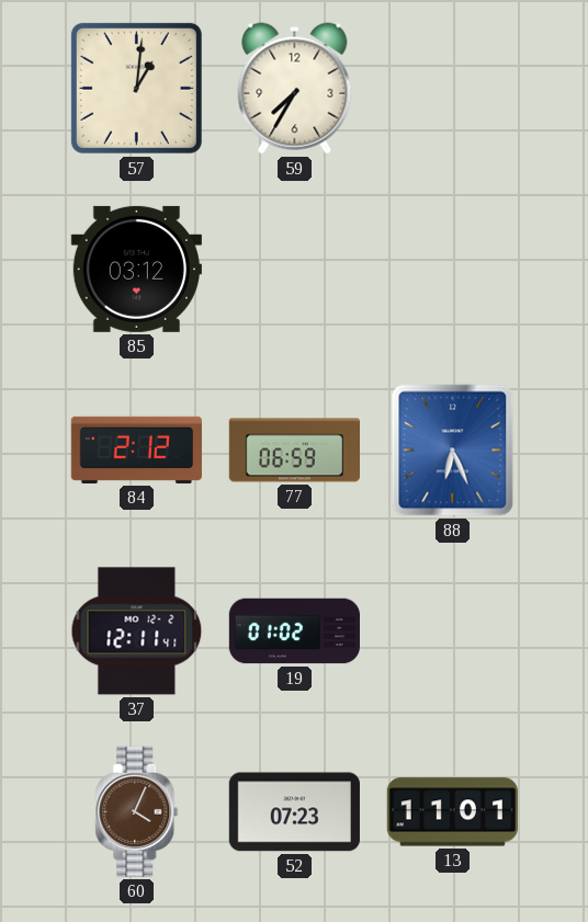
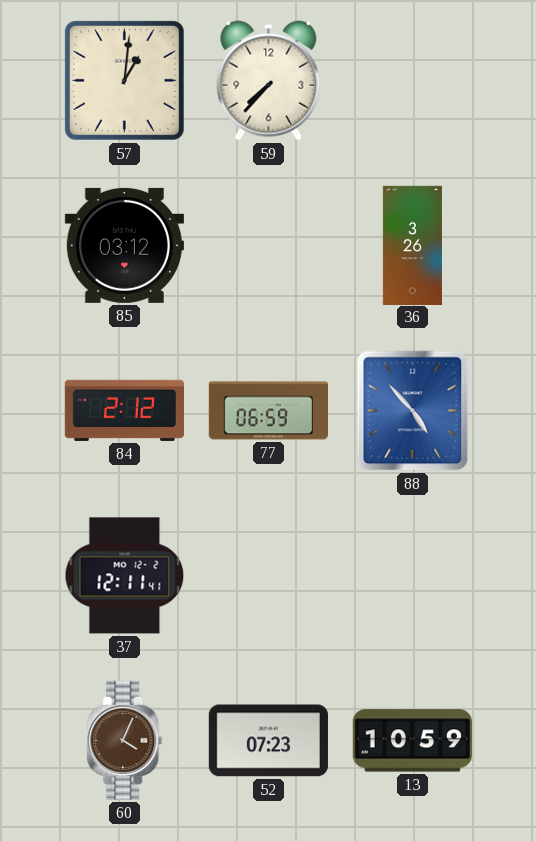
59: 7:35 -> 7:37 (269, 81)
36: none -> 3:26 (412, 245)
88: 6:26 -> 4:53 (413, 411)
19: 01:02 -> none (294, 631)
13: 11:01 -> 10:59 (412, 741)
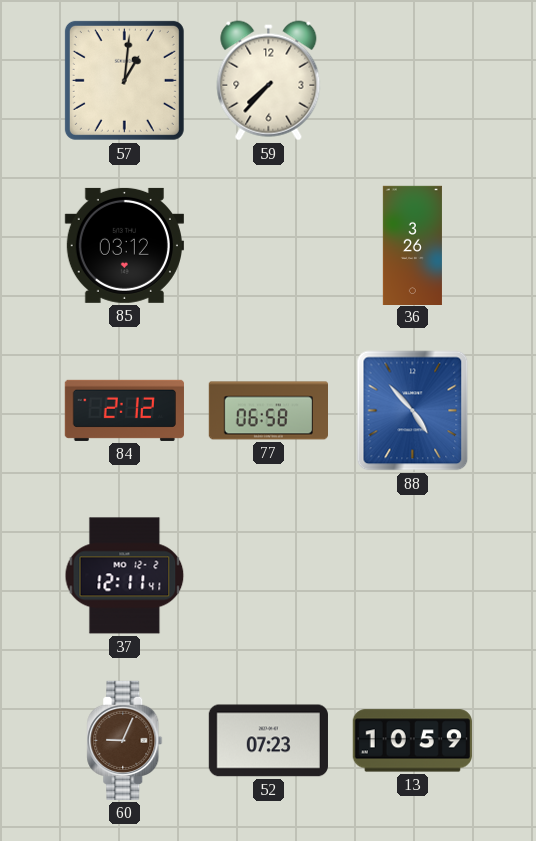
77: 06:59 -> 06:58 (268, 411)
60: 4:04 -> 9:04 (125, 740)
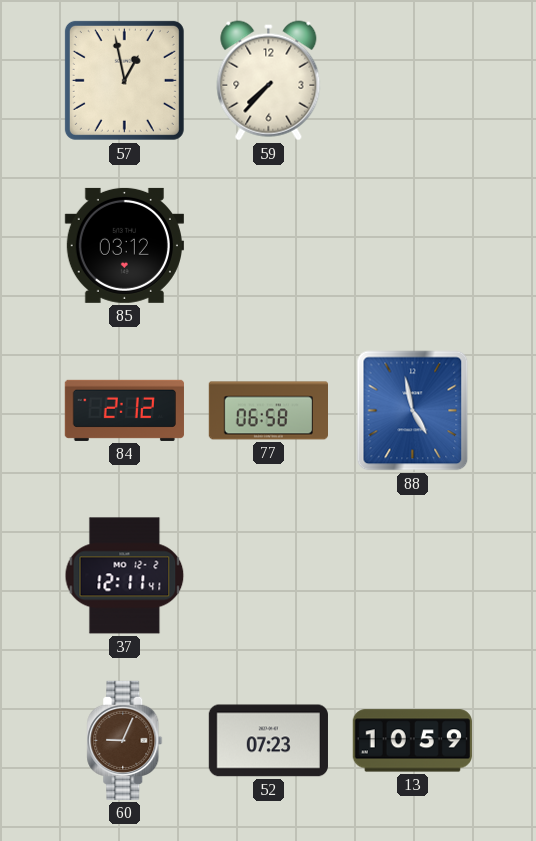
57: 1:01 -> 12:58 (124, 80)
36: 3:26 -> none (412, 245)
88: 4:53 -> 4:58 (413, 411)
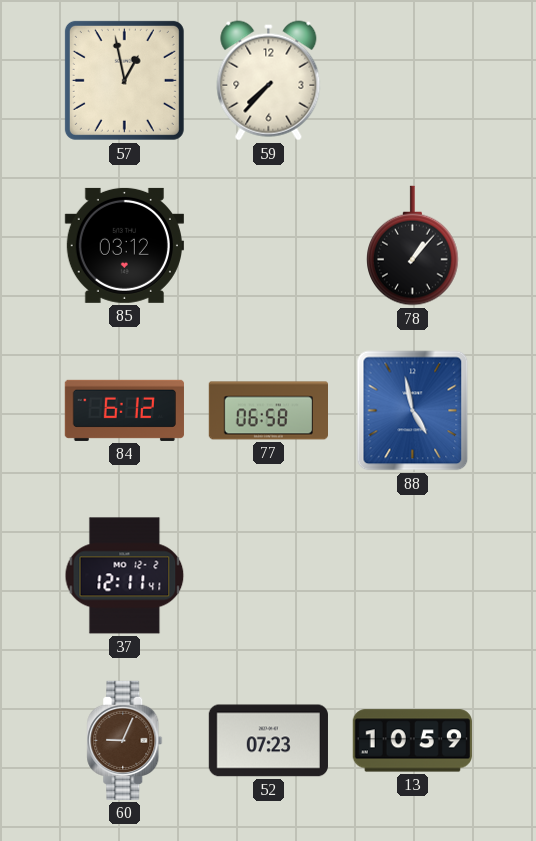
78: none -> 1:07 (413, 246)
84: 2:12 -> 6:12 (124, 410)
